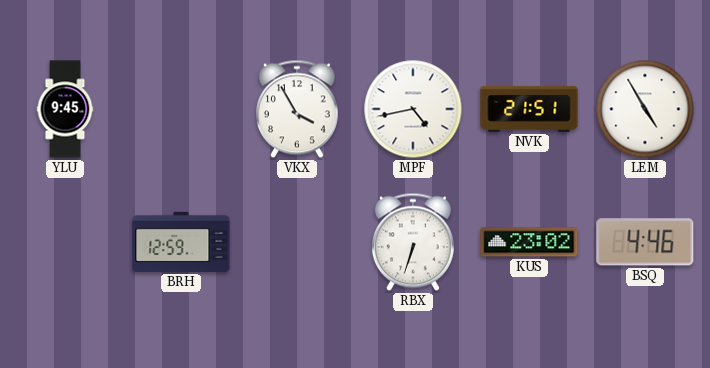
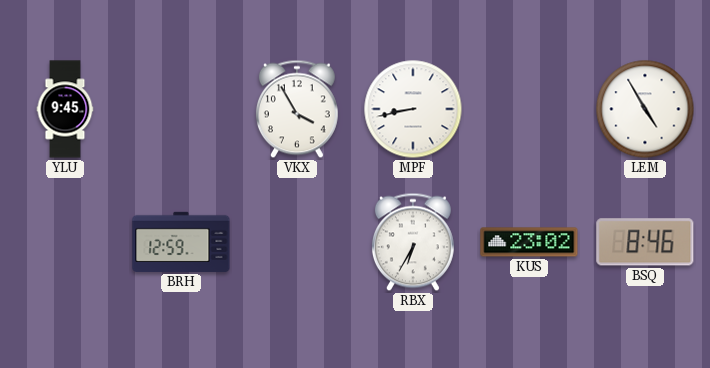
MPF: 4:43 -> 8:43 (413, 109)
NVK: 21:51 -> none (529, 109)
RBX: 6:33 -> 6:35 (413, 242)
BSQ: 4:46 -> 8:46 (645, 242)
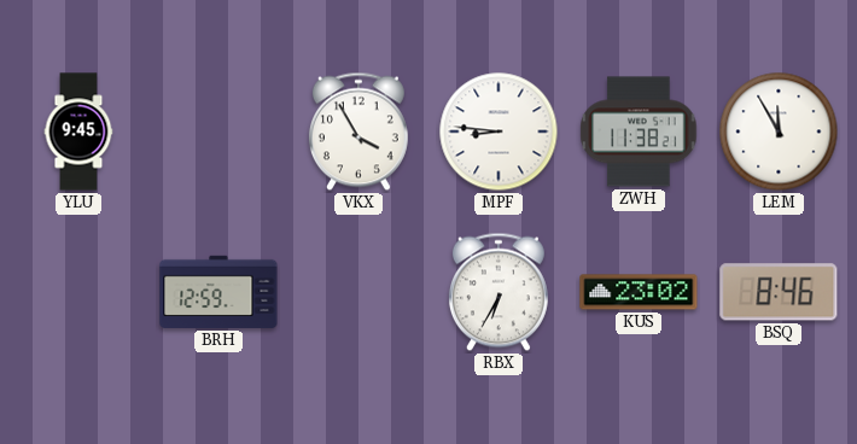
MPF: 8:43 -> 8:46 (499, 132)
ZWH: none -> 11:38 (639, 132)
LEM: 4:55 -> 11:55 (779, 132)
